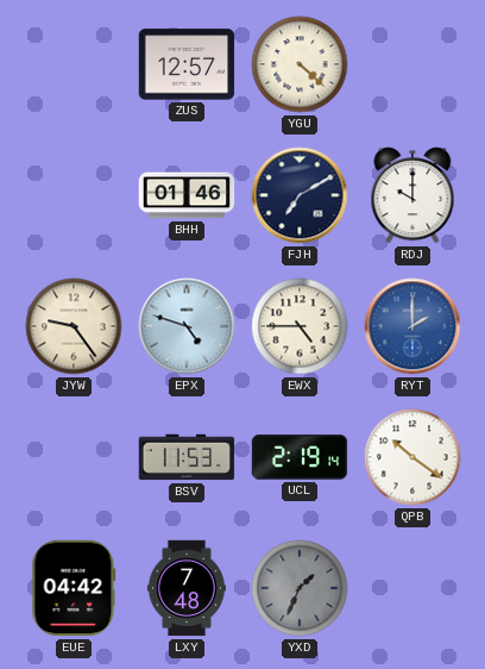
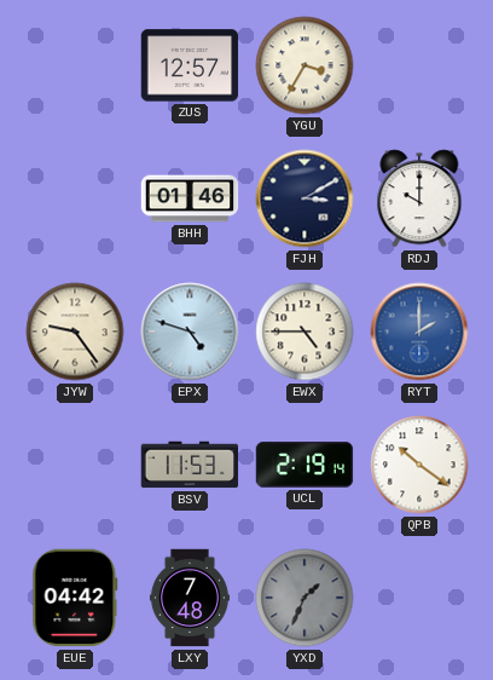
YGU: 4:22 -> 3:35 (304, 65)
FJH: 7:10 -> 3:10 (304, 198)
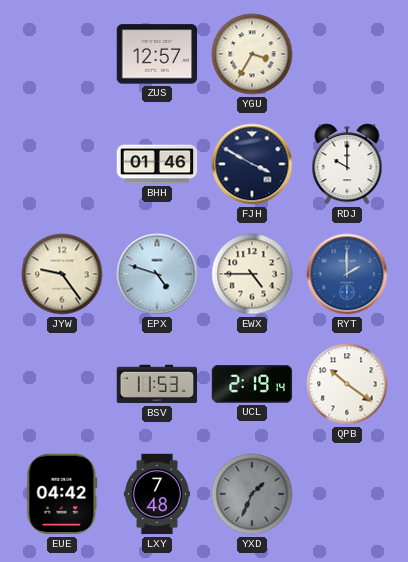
FJH: 3:10 -> 3:50 (252, 164)
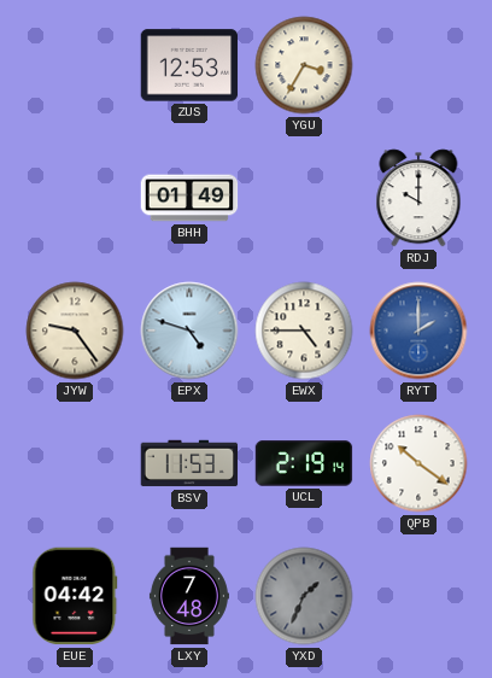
ZUS: 12:57 -> 12:53 (189, 65)
BHH: 01:46 -> 01:49 (189, 198)
FJH: 3:50 -> none (252, 164)
